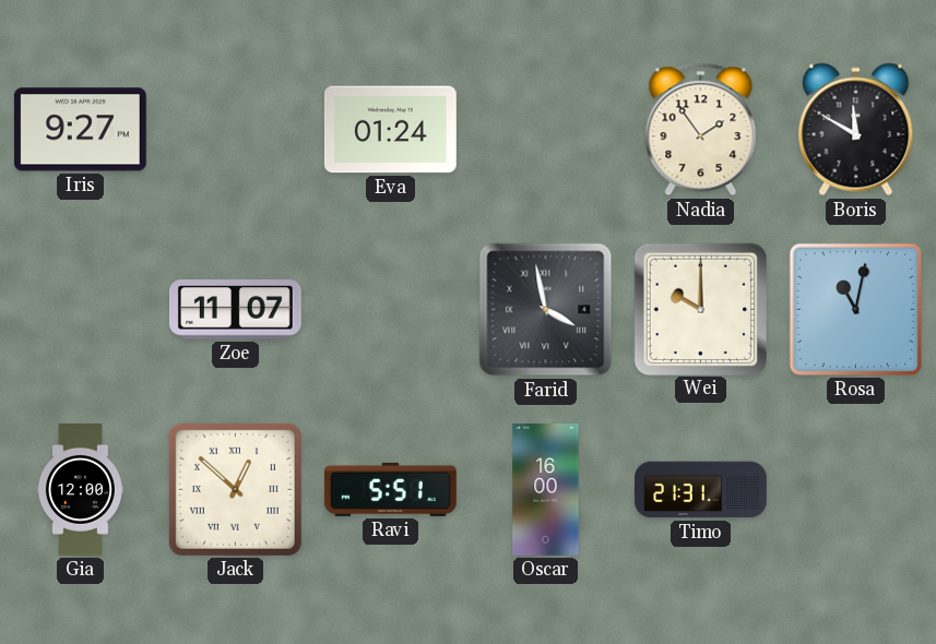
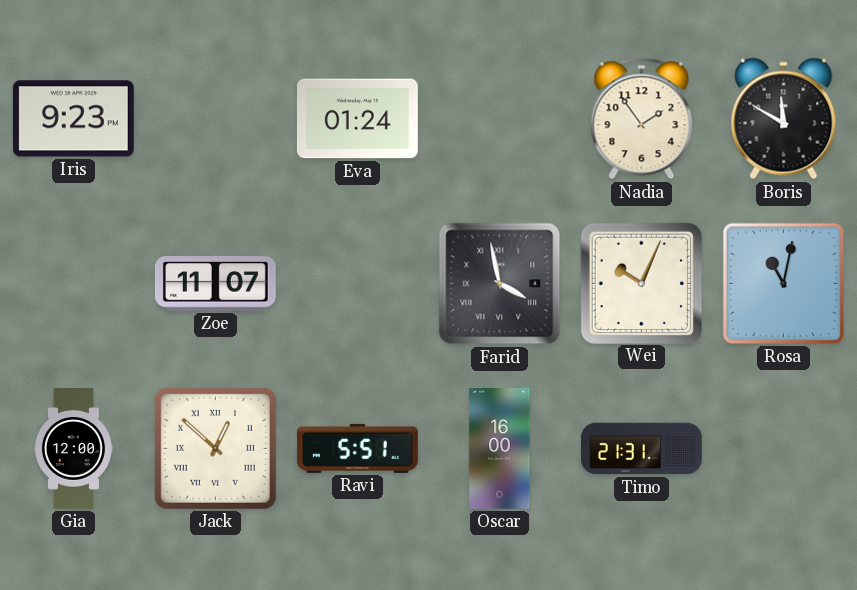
Iris: 9:27 -> 9:23 (73, 119)
Wei: 10:00 -> 10:04 (641, 283)
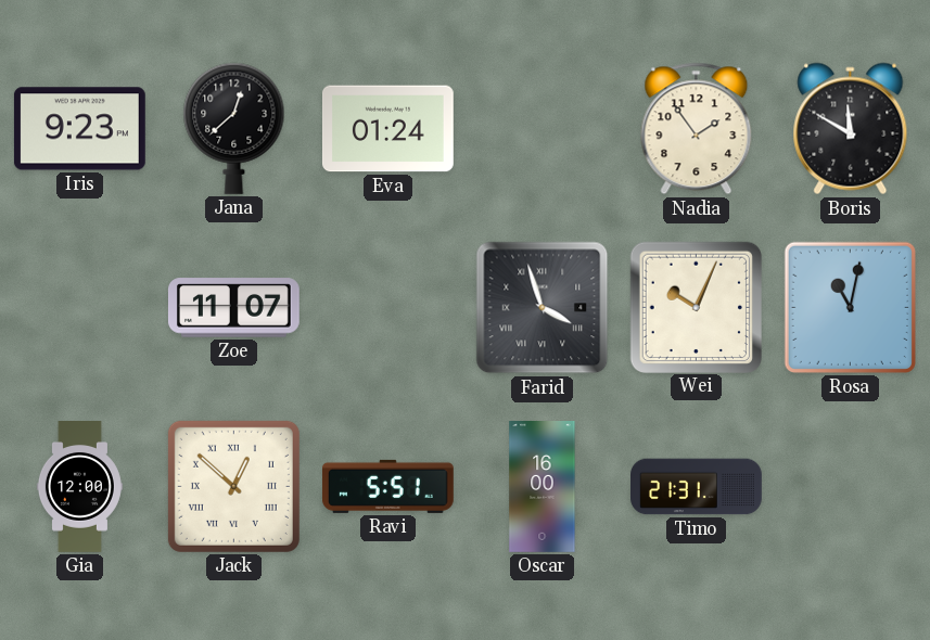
Jana: none -> 12:38 (234, 128)
Farid: 3:58 -> 3:57 (543, 308)
